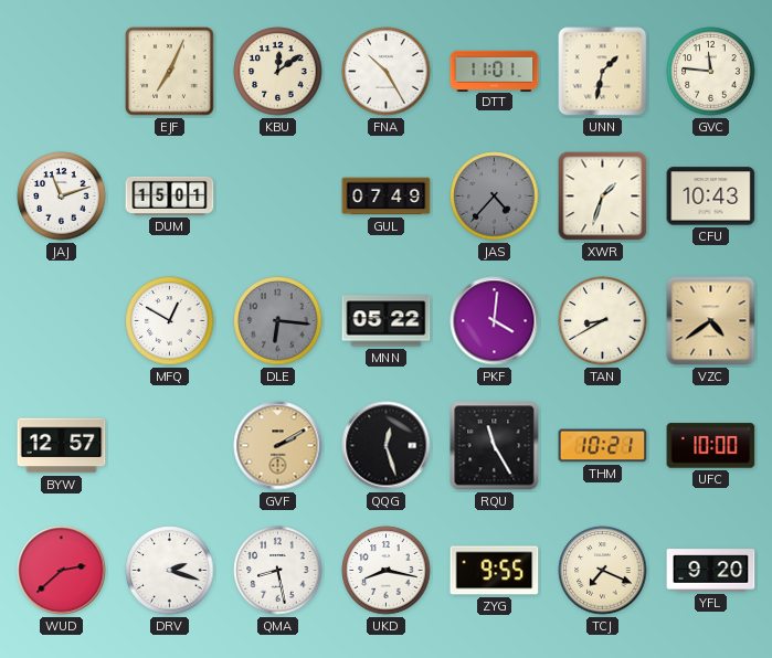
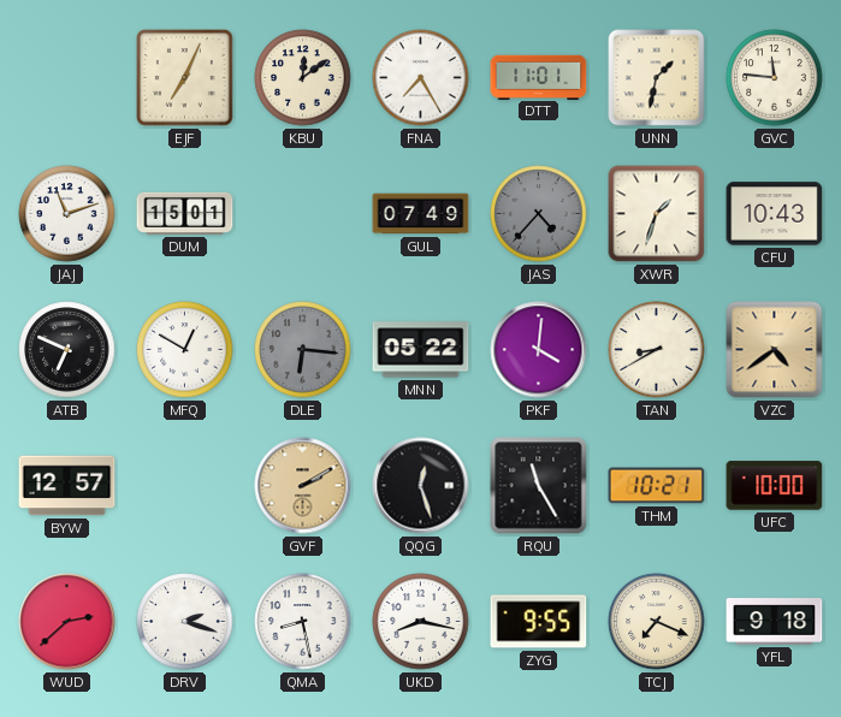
FNA: 10:25 -> 7:25 (421, 78)
ATB: none -> 6:49 (67, 350)
YFL: 9:20 -> 9:18 (775, 622)
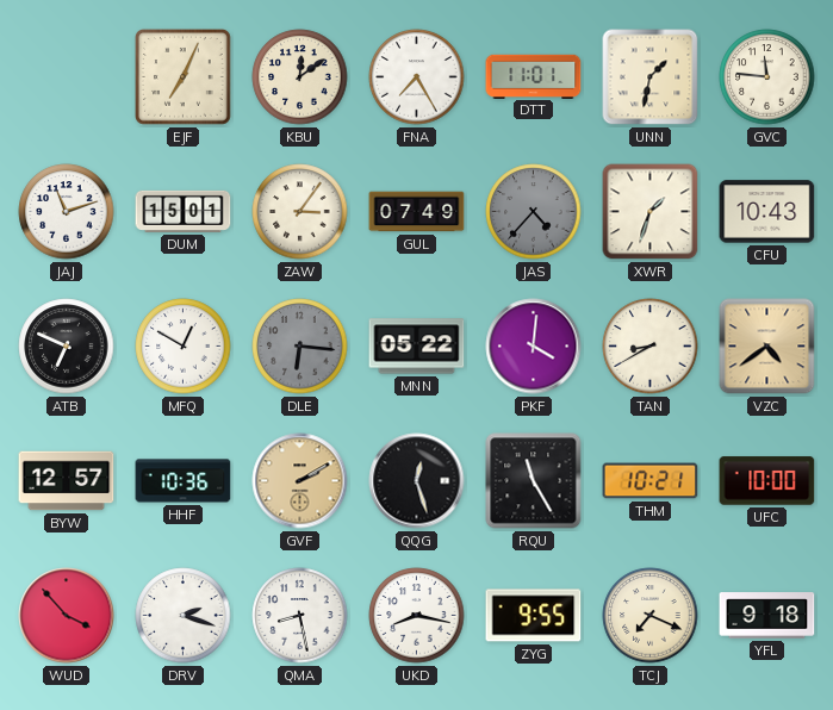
ZAW: none -> 3:06 (300, 212)
HHF: none -> 10:36 (184, 481)
WUD: 2:38 -> 3:53 (67, 616)
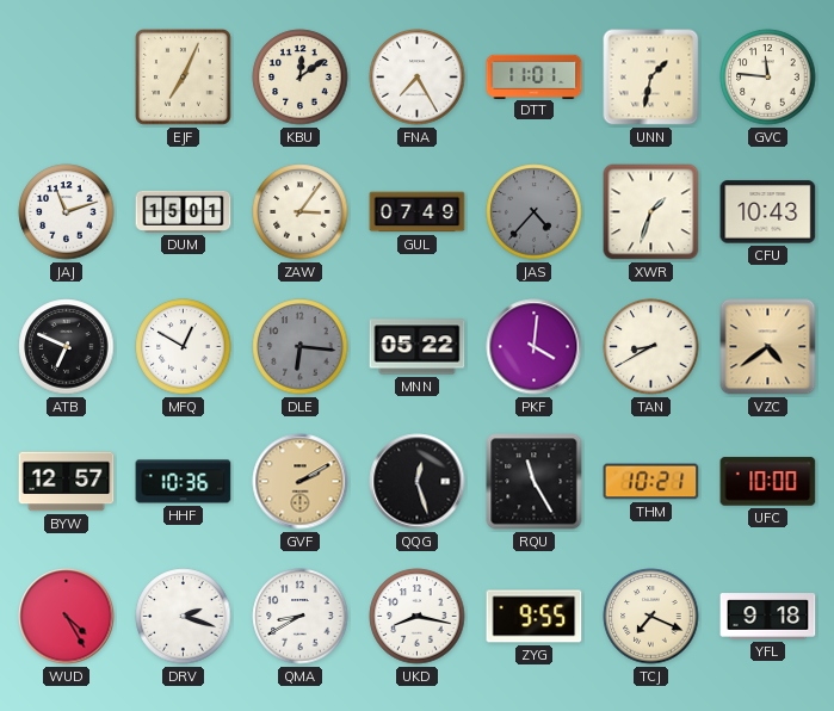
WUD: 3:53 -> 4:25 (67, 617)
QMA: 8:28 -> 8:40 (301, 617)
